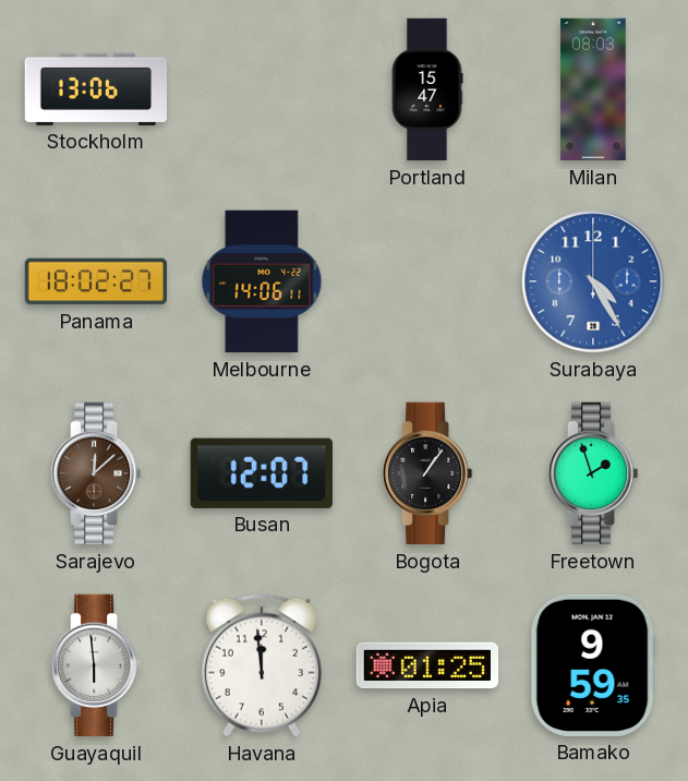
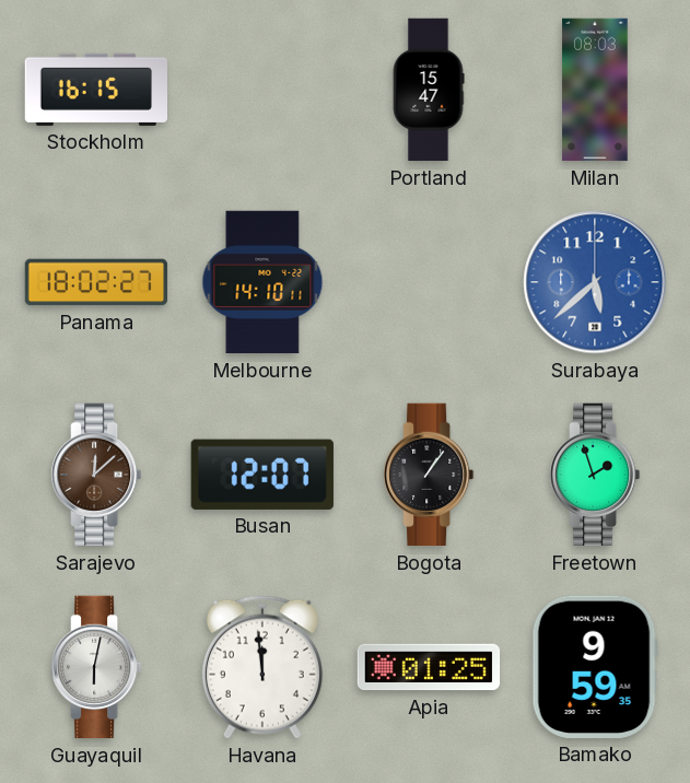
Stockholm: 13:06 -> 16:15 (95, 90)
Melbourne: 14:06 -> 14:10 (262, 282)
Surabaya: 4:25 -> 5:38 (595, 282)
Guayaquil: 5:59 -> 6:02 (97, 667)
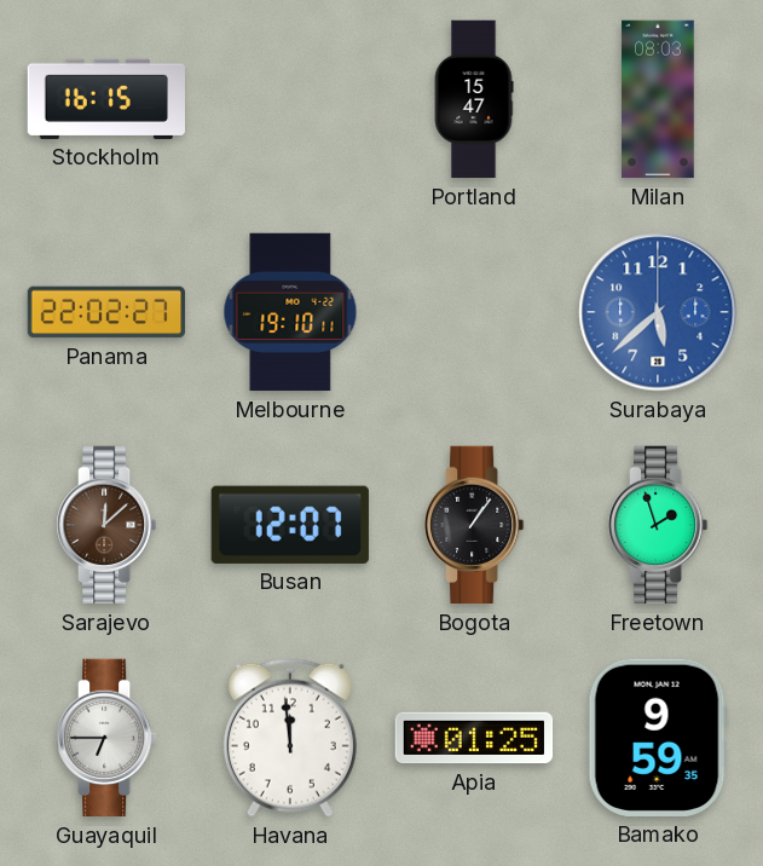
Panama: 18:02 -> 22:02 (106, 312)
Melbourne: 14:10 -> 19:10 (290, 312)
Guayaquil: 6:02 -> 6:45 (108, 738)
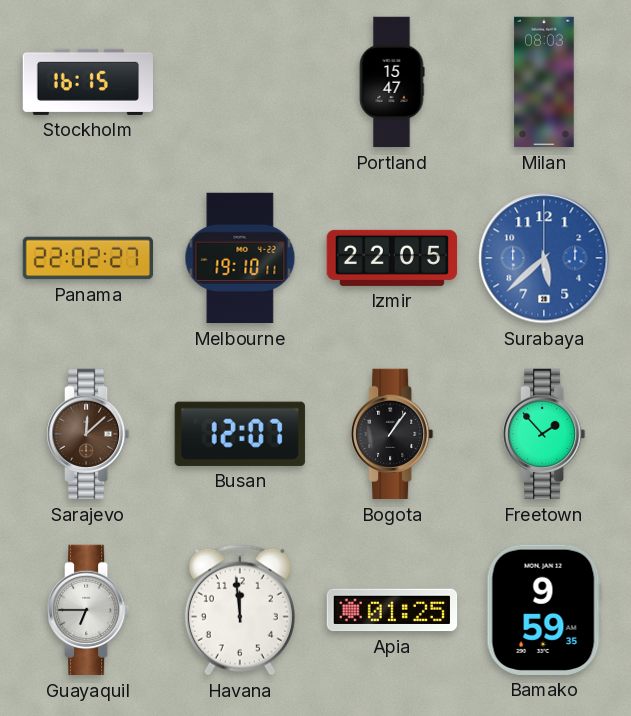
Izmir: none -> 22:05 (392, 258)
Freetown: 1:57 -> 1:53 (545, 434)
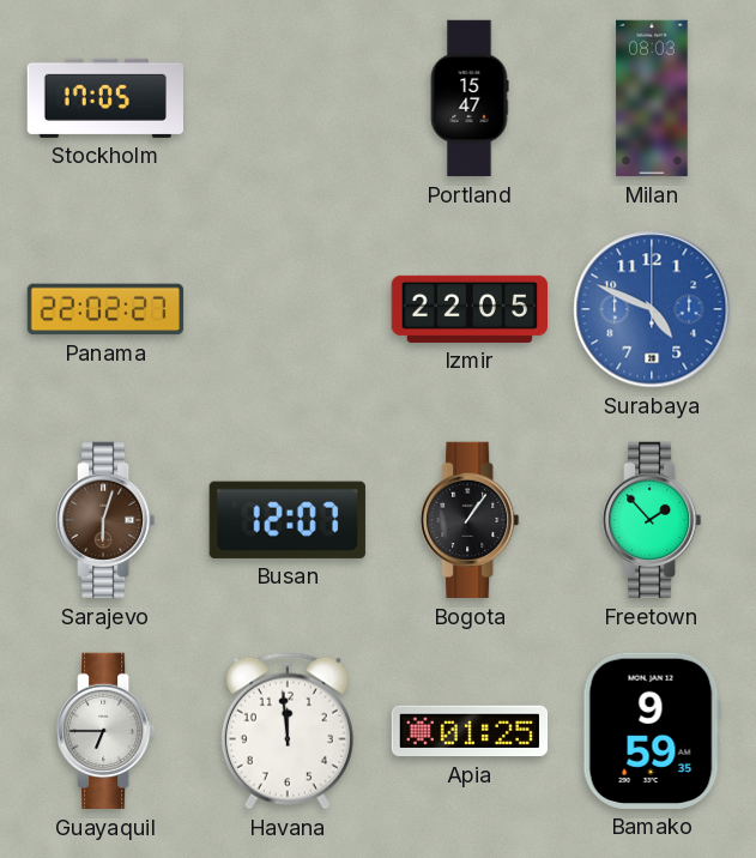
Stockholm: 16:15 -> 17:05 (104, 98)
Melbourne: 19:10 -> none (240, 258)
Surabaya: 5:38 -> 4:49 (652, 309)
Sarajevo: 12:08 -> 6:03 (107, 520)
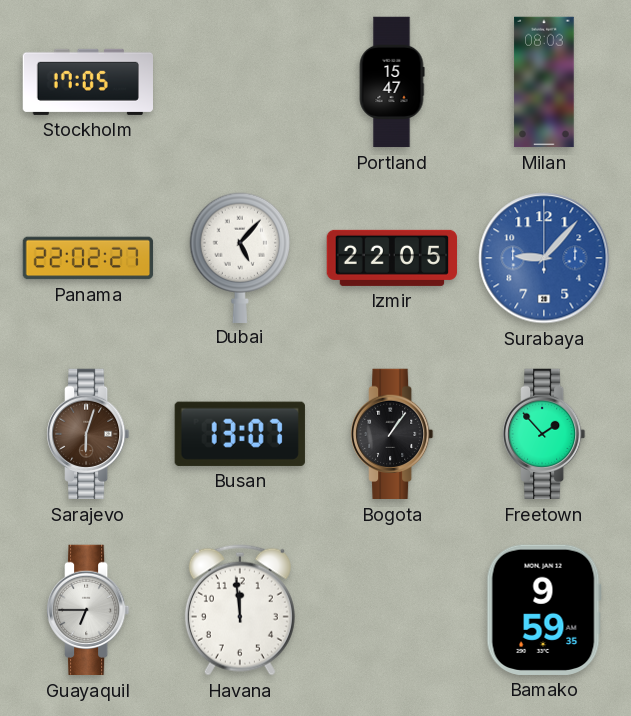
Dubai: none -> 5:07 (239, 257)
Surabaya: 4:49 -> 9:07 (544, 258)
Busan: 12:07 -> 13:07 (240, 434)
Apia: 01:25 -> none (470, 731)
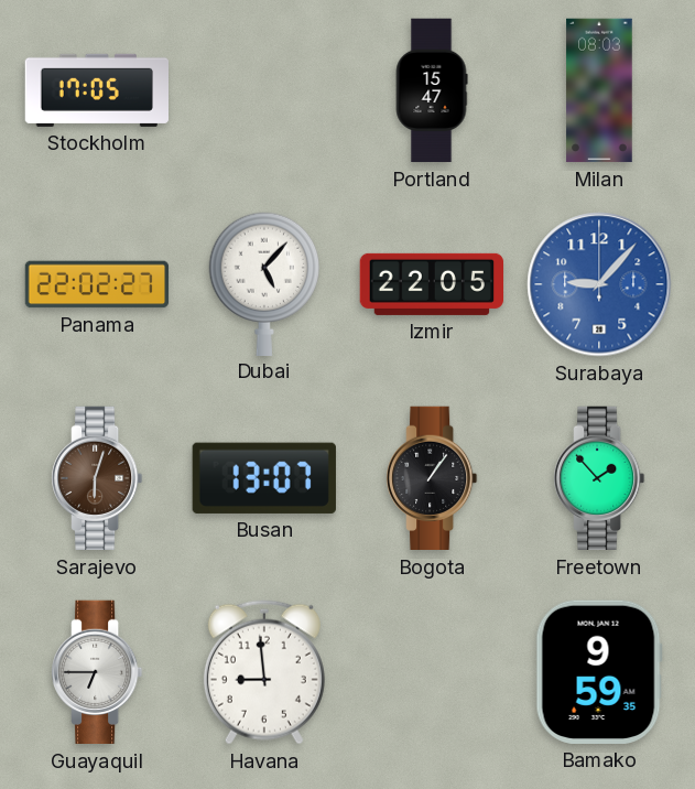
Havana: 11:59 -> 8:59 (264, 672)
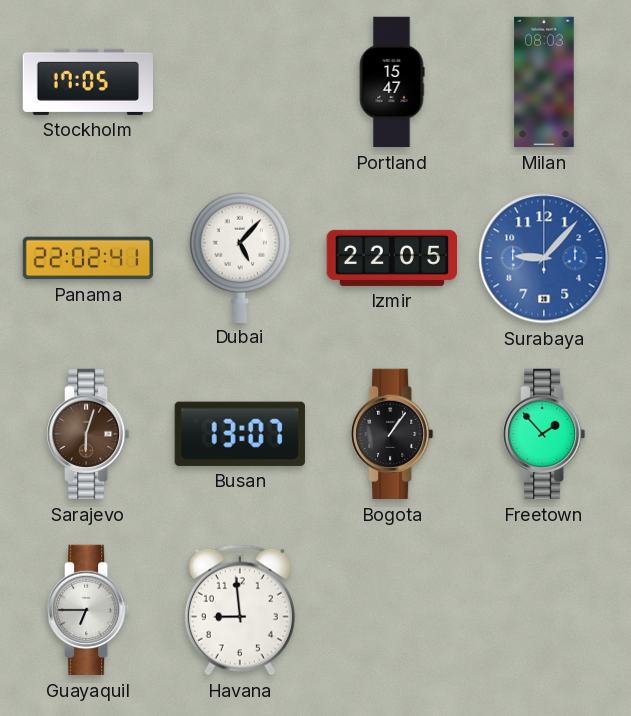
Panama: 22:02:27 -> 22:02:41 (88, 258)
Bamako: 9:59 -> none (599, 672)
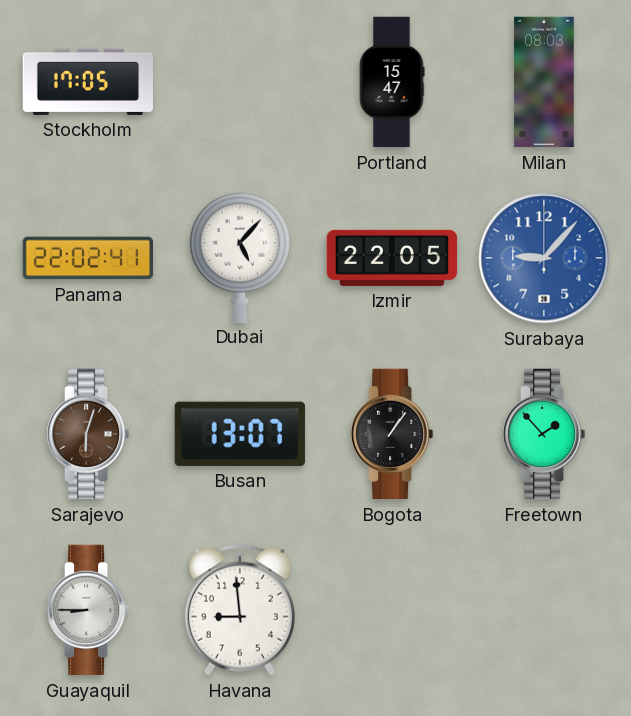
Guayaquil: 6:45 -> 8:45 (89, 610)
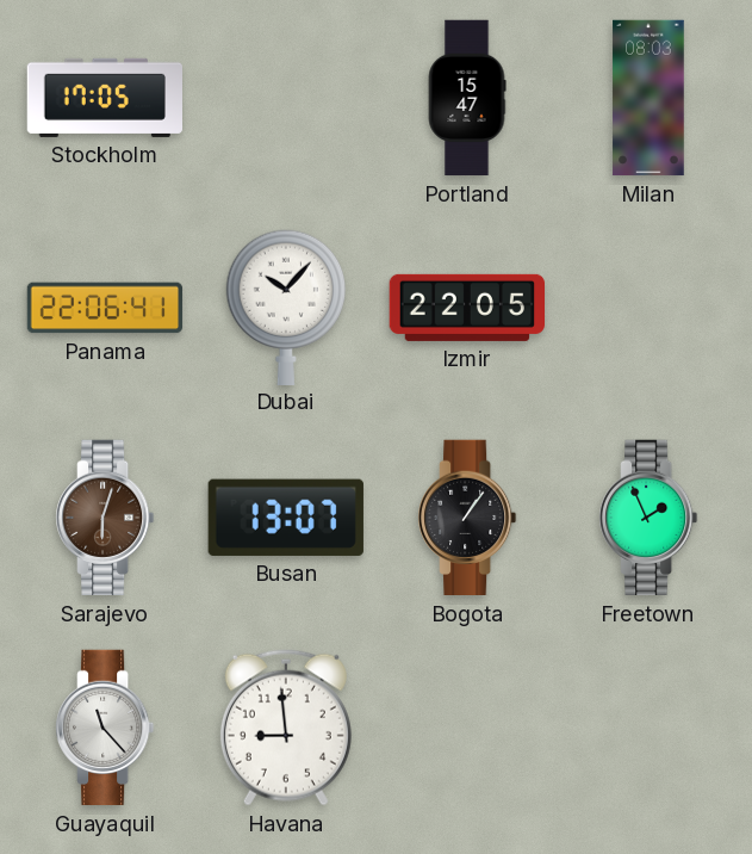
Panama: 22:02 -> 22:06 (105, 308)
Dubai: 5:07 -> 10:07 (285, 307)
Surabaya: 9:07 -> none (544, 258)
Freetown: 1:53 -> 1:56 (650, 518)
Guayaquil: 8:45 -> 11:23 (106, 728)
